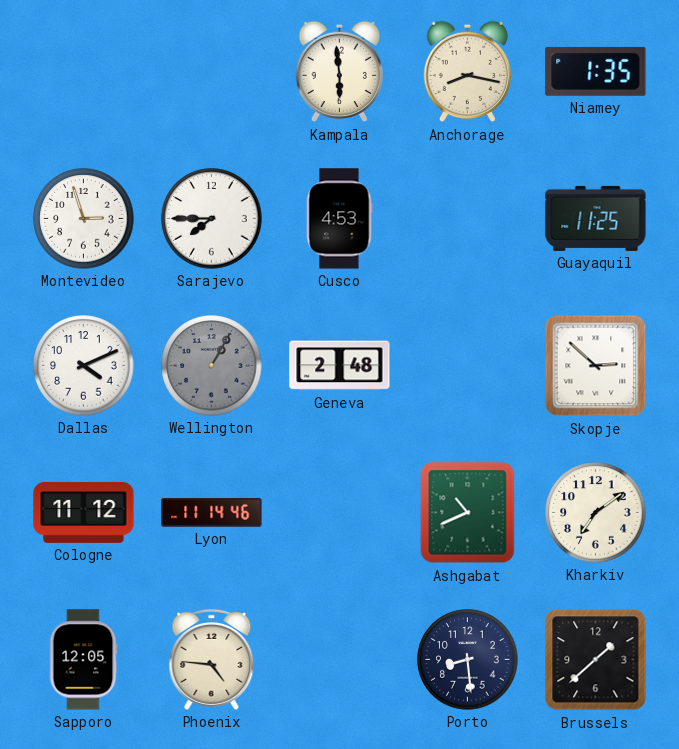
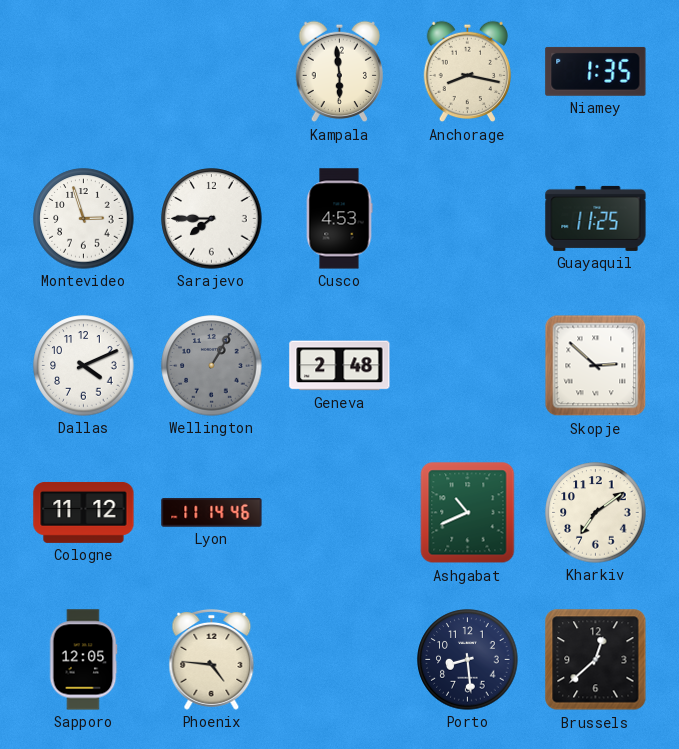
Brussels: 1:38 -> 12:38 (596, 660)
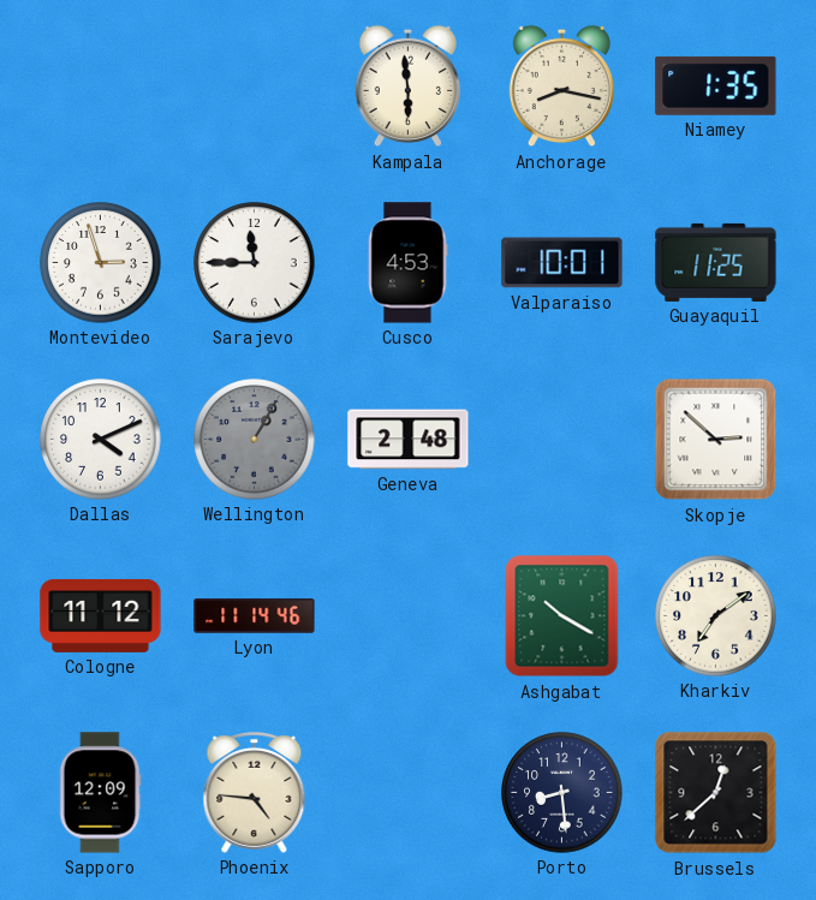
Sarajevo: 7:45 -> 11:45 (255, 263)
Valparaiso: none -> 10:01 (562, 263)
Ashgabat: 10:41 -> 10:20 (562, 616)
Sapporo: 12:05 -> 12:09 (100, 793)
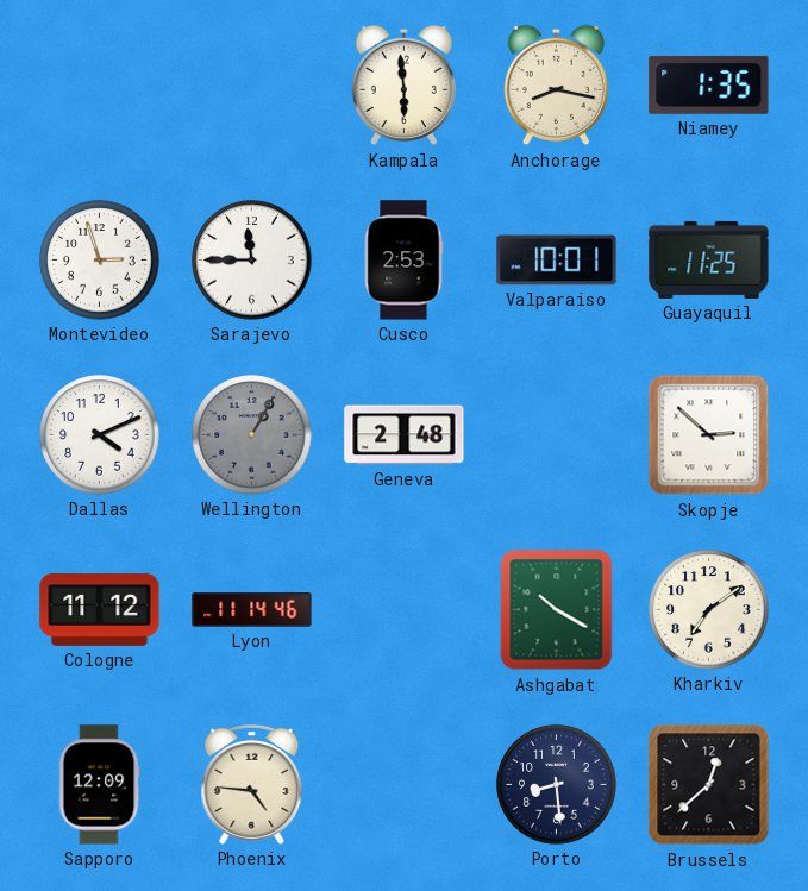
Cusco: 4:53 -> 2:53 (403, 261)
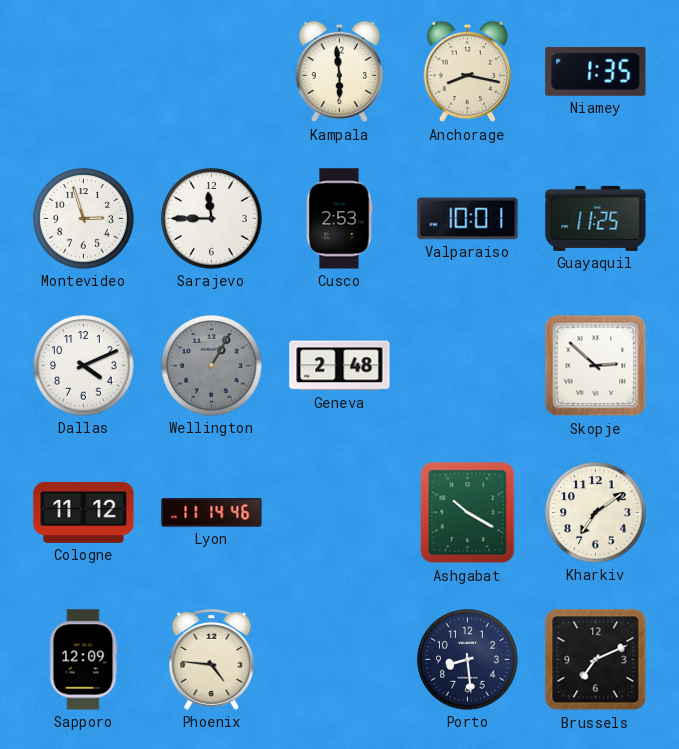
Brussels: 12:38 -> 7:11 (596, 660)
